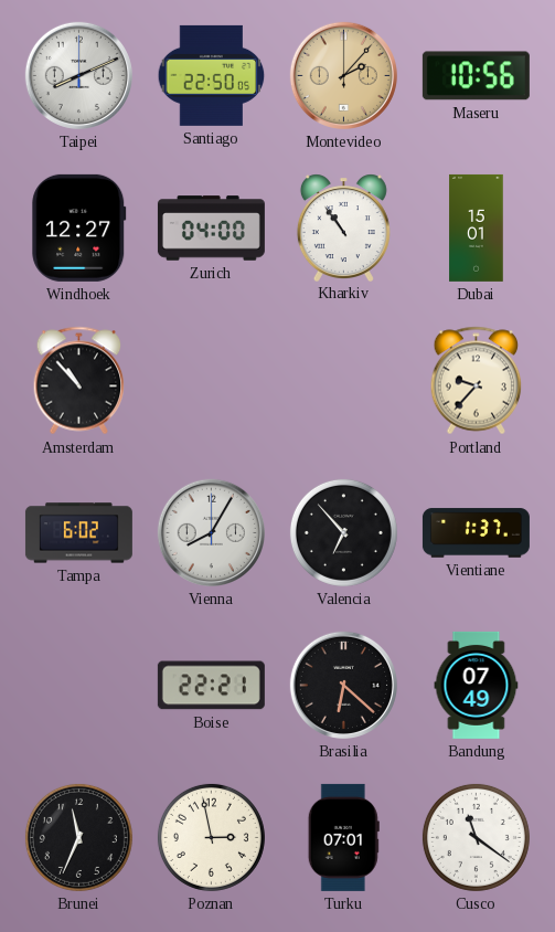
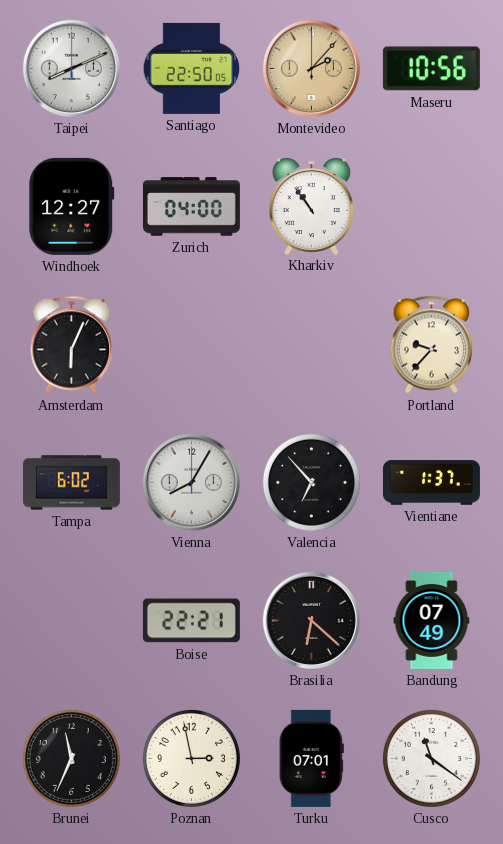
Dubai: 15:01 -> none (477, 227)
Amsterdam: 10:53 -> 6:04 (72, 345)
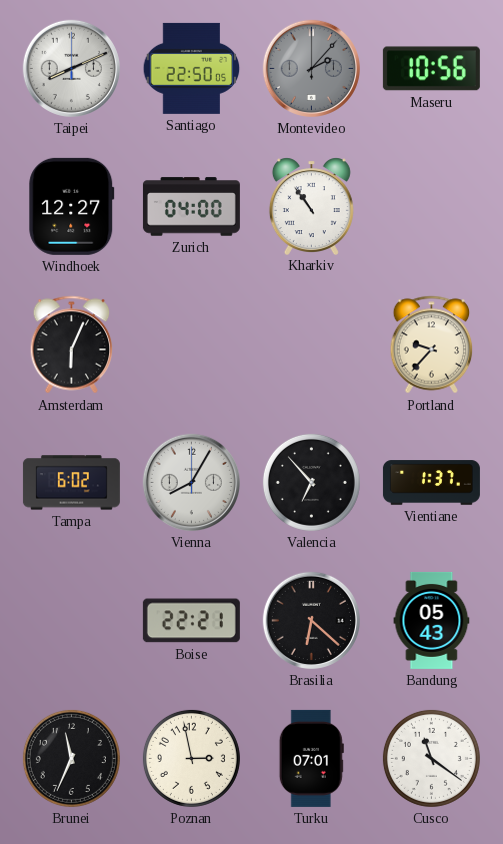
Montevideo dial: champagne -> grey (311, 68)
Bandung: 07:49 -> 05:43 (432, 620)
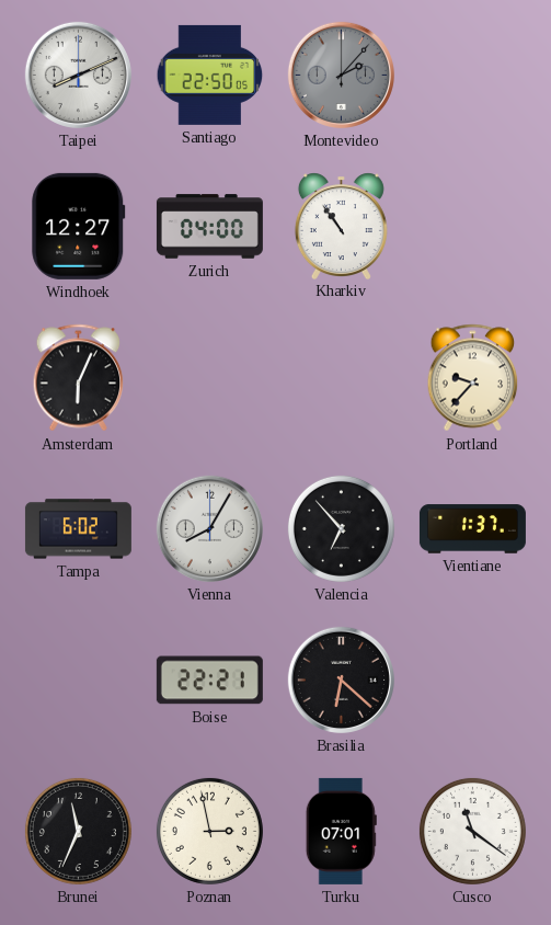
Maseru: 10:56 -> none (431, 69)
Bandung: 05:43 -> none (432, 620)
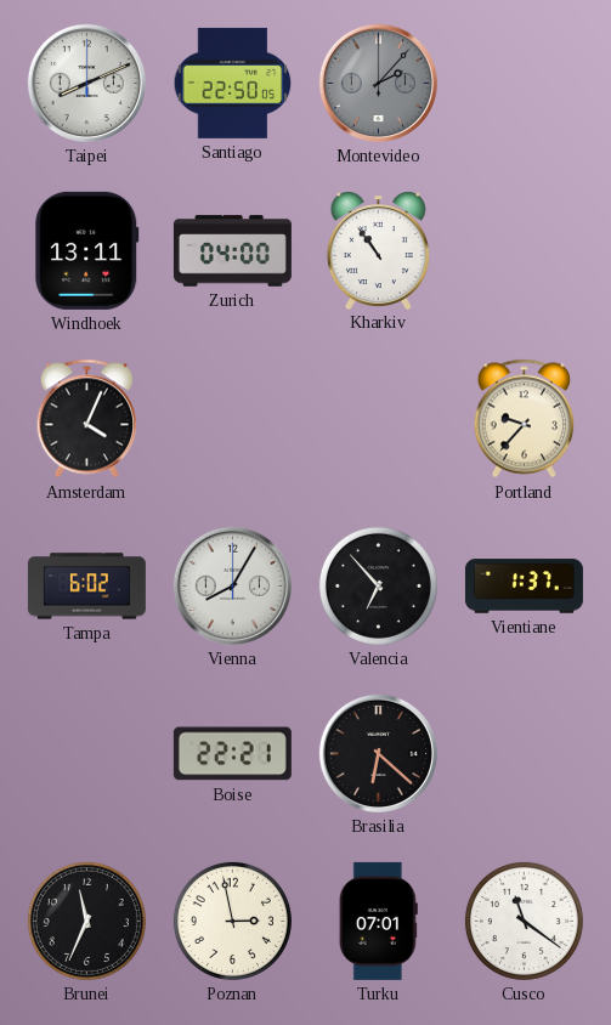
Windhoek: 12:27 -> 13:11 (87, 250)
Amsterdam: 6:04 -> 4:04 (87, 419)
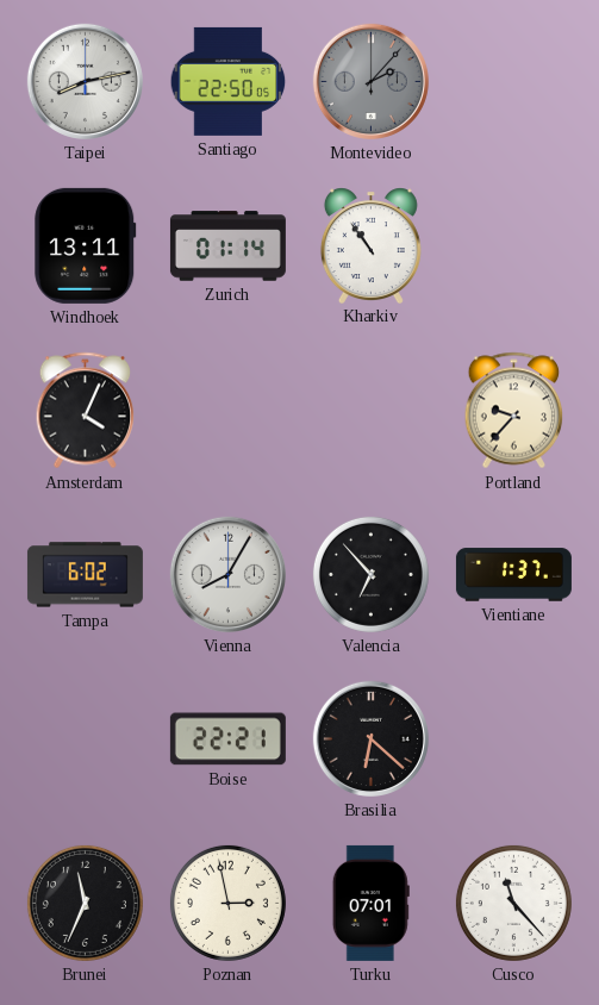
Taipei: 8:11 -> 8:13 (85, 81)
Zurich: 04:00 -> 01:14 (227, 246)
Cusco: 11:21 -> 11:23 (513, 903)
